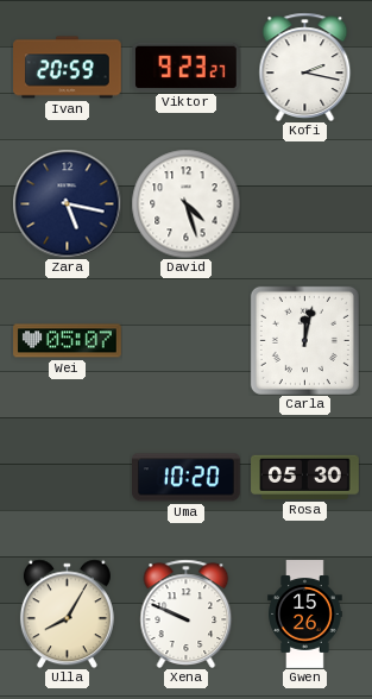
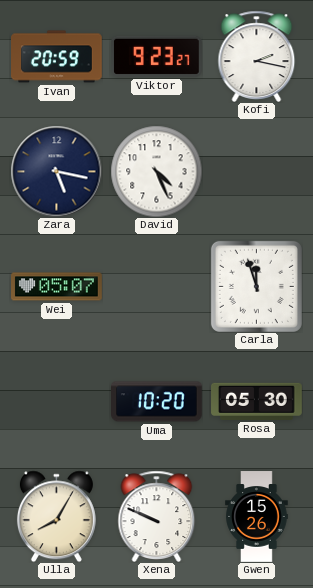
David: 4:27 -> 4:26 (156, 171)
Carla: 12:02 -> 11:57 (256, 286)
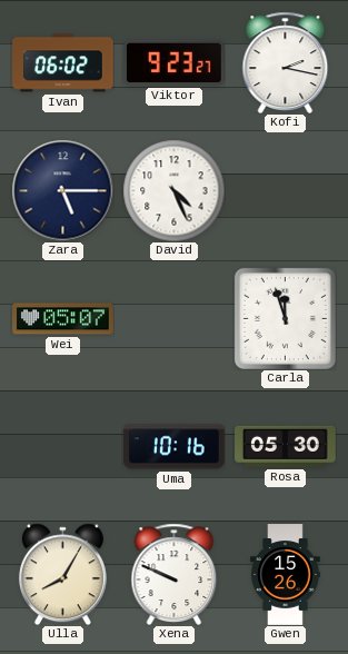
Ivan: 20:59 -> 06:02 (63, 63)
Zara: 5:17 -> 5:15 (62, 190)
Uma: 10:20 -> 10:16 (175, 447)
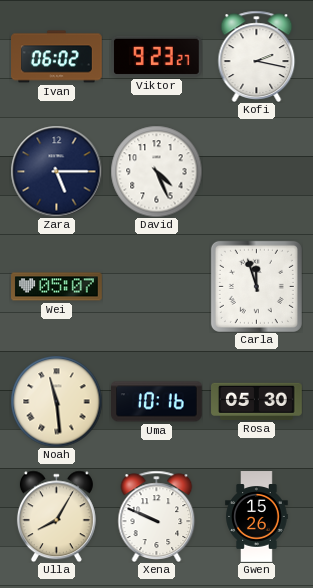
Noah: none -> 11:29 (56, 401)
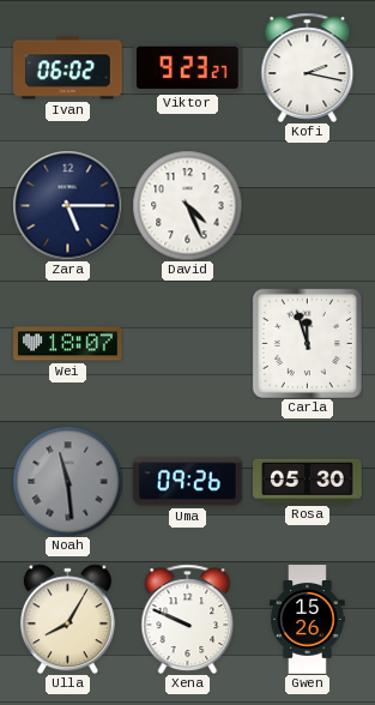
Wei: 05:07 -> 18:07 (68, 344)
Noah dial: cream -> grey (67, 481)
Uma: 10:16 -> 09:26 (188, 482)
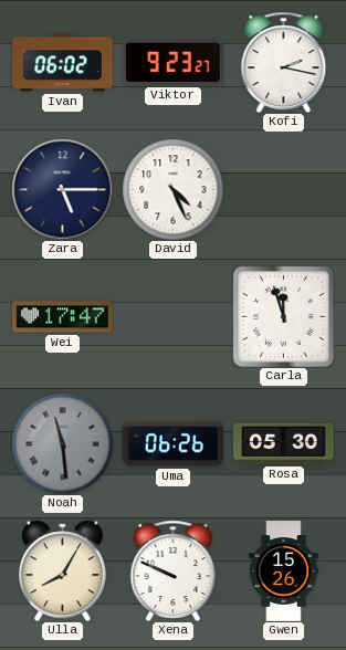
Wei: 18:07 -> 17:47 (63, 317)
Uma: 09:26 -> 06:26 (174, 444)
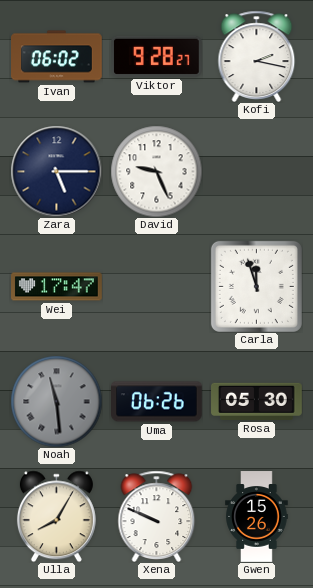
Viktor: 9:23 -> 9:28 (157, 56)
David: 4:26 -> 9:26 (156, 171)
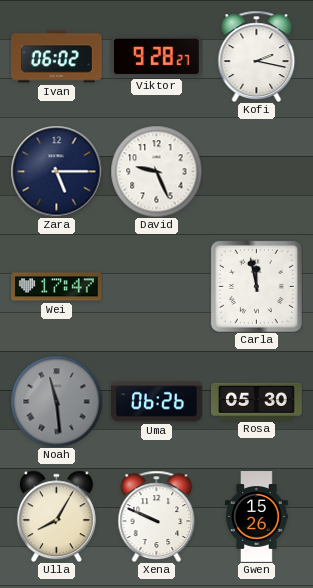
Carla: 11:57 -> 11:58 (256, 286)
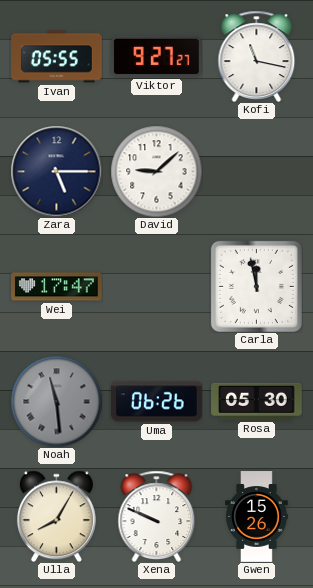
Ivan: 06:02 -> 05:55 (57, 57)
Viktor: 9:28 -> 9:27 (157, 56)
Kofi: 2:17 -> 11:17 (257, 56)
David: 9:26 -> 9:08 (156, 171)
